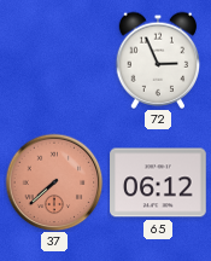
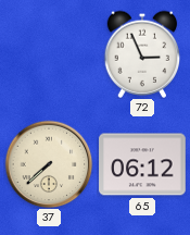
37 dial: salmon -> cream (49, 164)
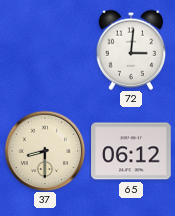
72: 2:56 -> 3:01 (131, 50)
37: 7:38 -> 8:30 (45, 151)
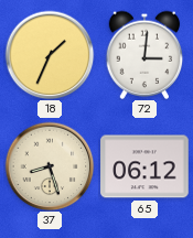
18: none -> 1:34 (50, 55)
37: 8:30 -> 8:27 (50, 166)
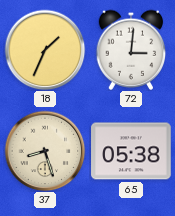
65: 06:12 -> 05:38 (131, 151)
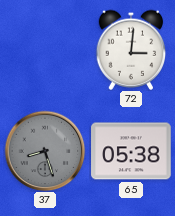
18: 1:34 -> none (45, 50)
37 dial: cream -> grey (45, 151)
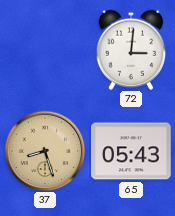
37 dial: grey -> champagne (45, 151)
65: 05:38 -> 05:43 (131, 151)
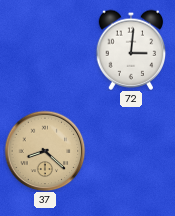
37: 8:27 -> 8:22 (45, 151)
65: 05:43 -> none (131, 151)
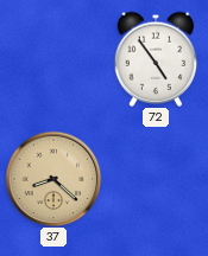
72: 3:01 -> 4:54 (156, 59)
